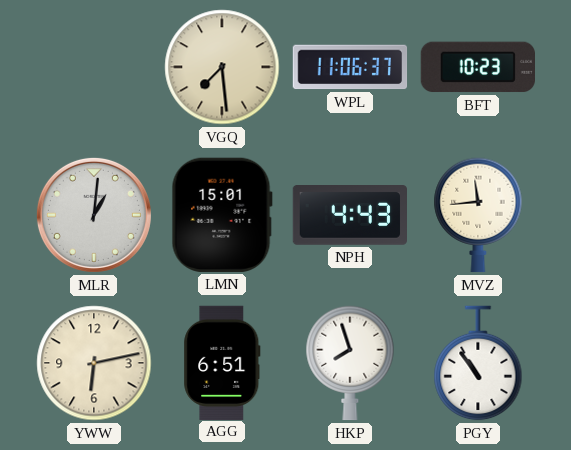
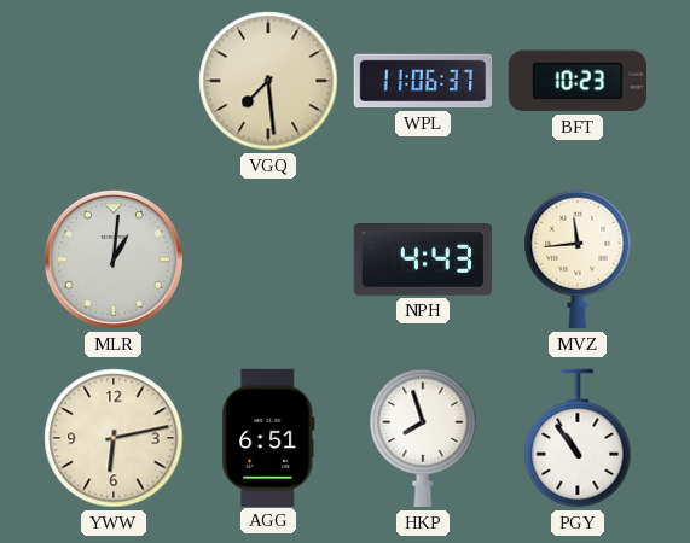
LMN: 15:01 -> none (222, 215)
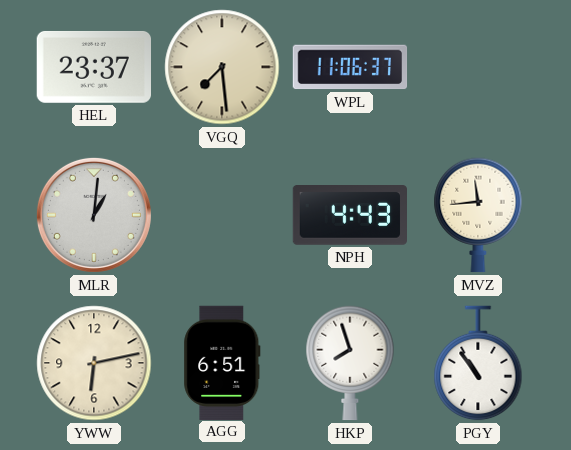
HEL: none -> 23:37 (93, 67)
BFT: 10:23 -> none (576, 81)
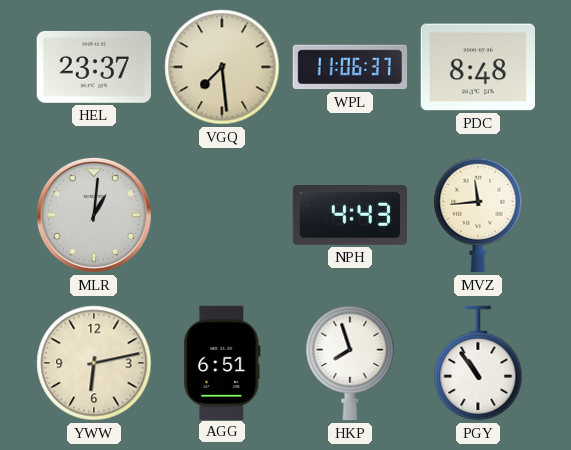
PDC: none -> 8:48 (477, 67)
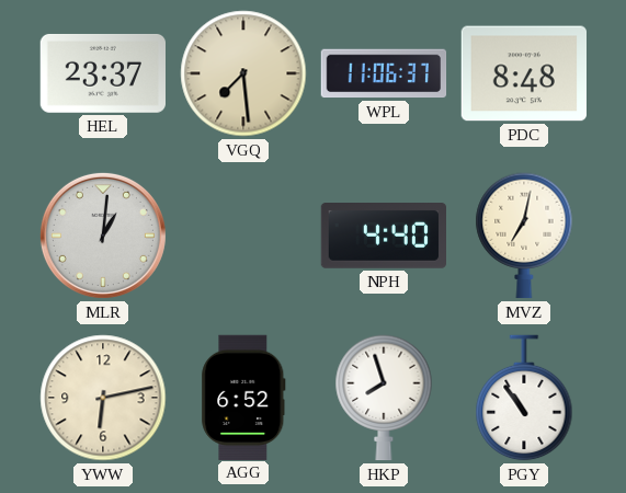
NPH: 4:43 -> 4:40 (383, 237)
MVZ: 11:44 -> 7:02 (524, 236)
AGG: 6:51 -> 6:52 (243, 397)
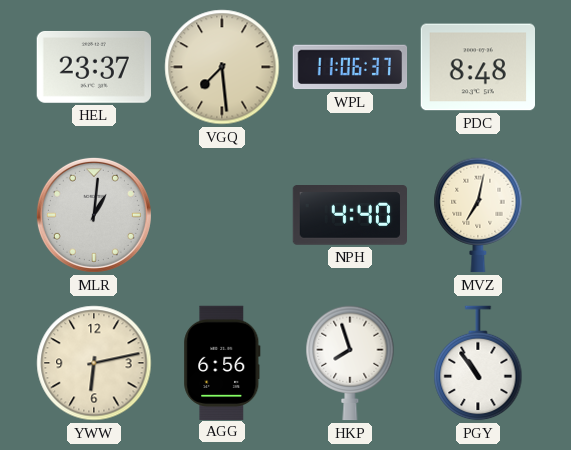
AGG: 6:52 -> 6:56 (222, 362)
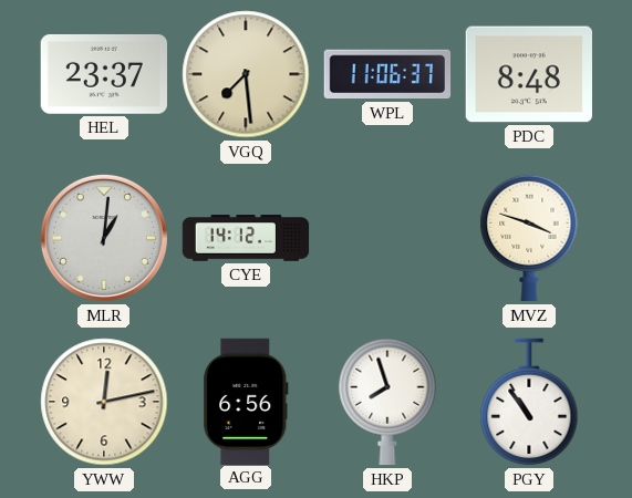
CYE: none -> 14:12 (246, 238)
NPH: 4:40 -> none (349, 216)
MVZ: 7:02 -> 3:48 (529, 238)
YWW: 6:13 -> 12:13 (104, 402)
